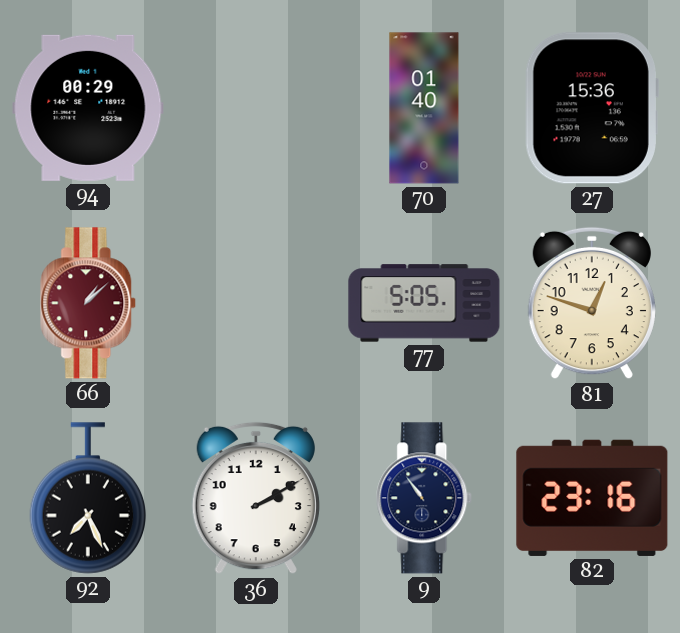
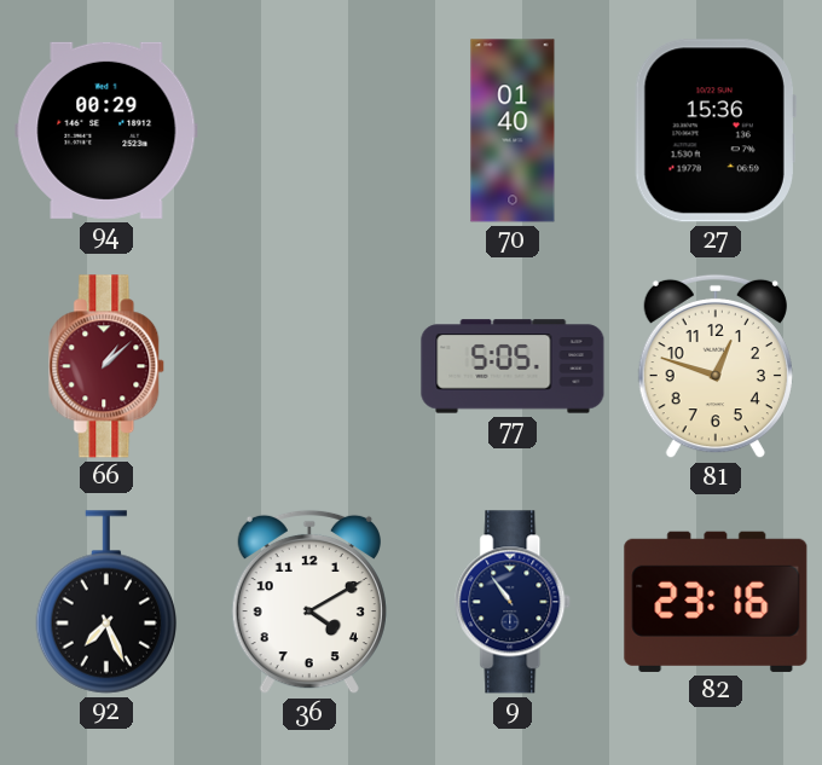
36: 2:10 -> 4:10 (309, 602)
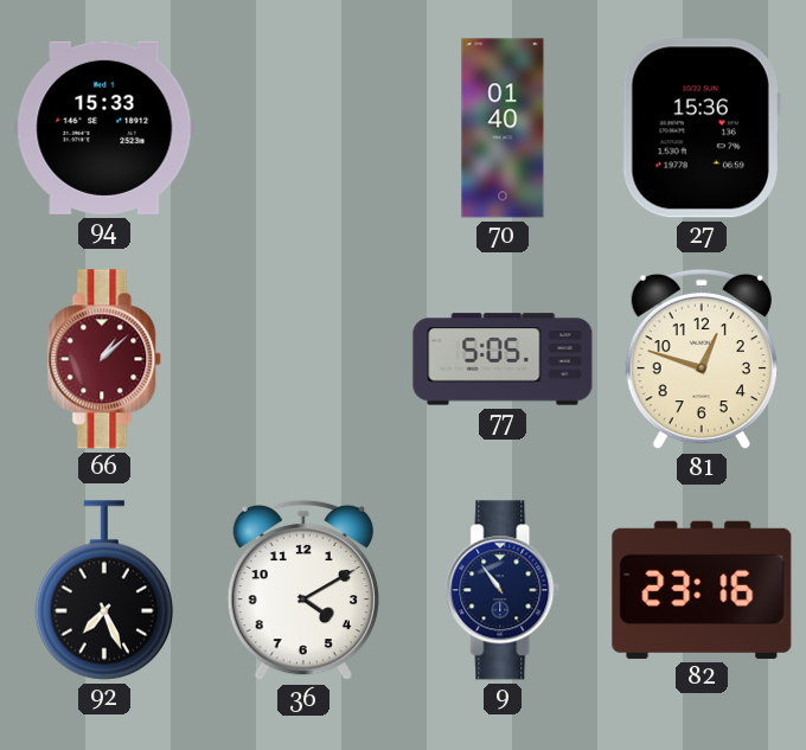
94: 00:29 -> 15:33 (104, 128)
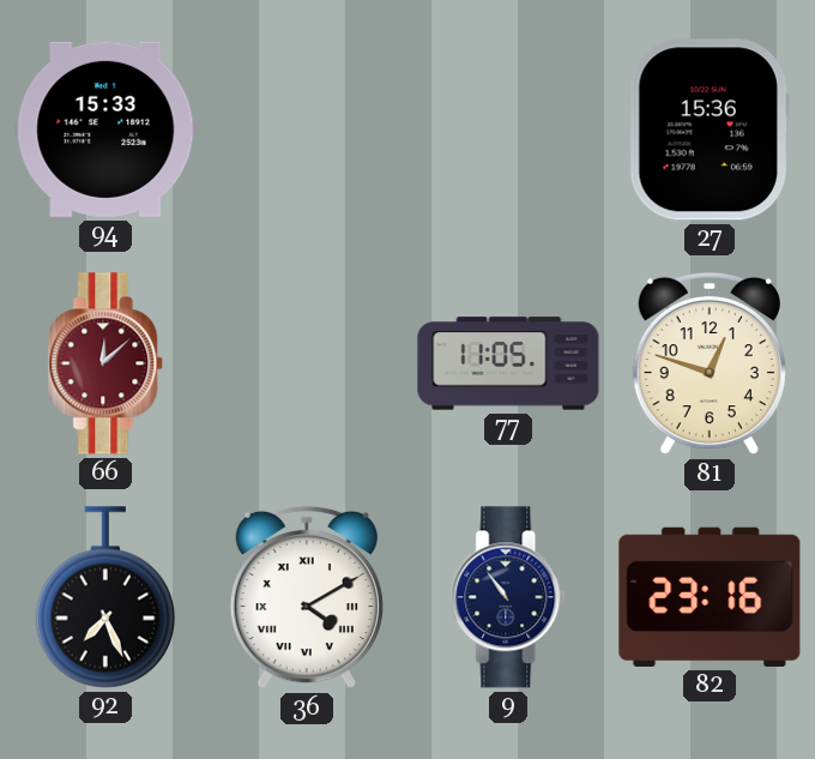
70: 01:40 -> none (503, 128)
66: 1:08 -> 12:08 (107, 363)
77: 5:05 -> 11:05 (508, 363)
36 numerals: Arabic -> Roman (307, 597)
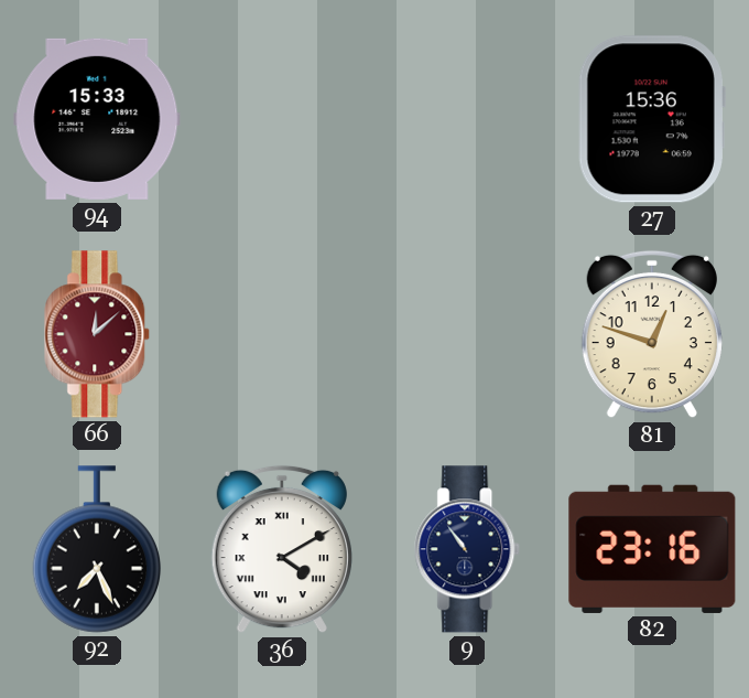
77: 11:05 -> none (508, 363)
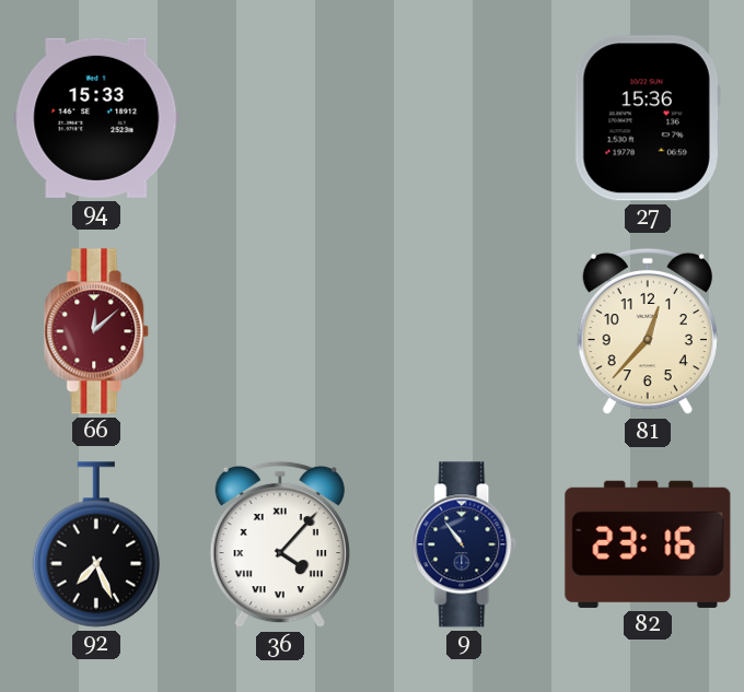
81: 12:48 -> 12:37 (648, 331)
36: 4:10 -> 4:07 (280, 544)
